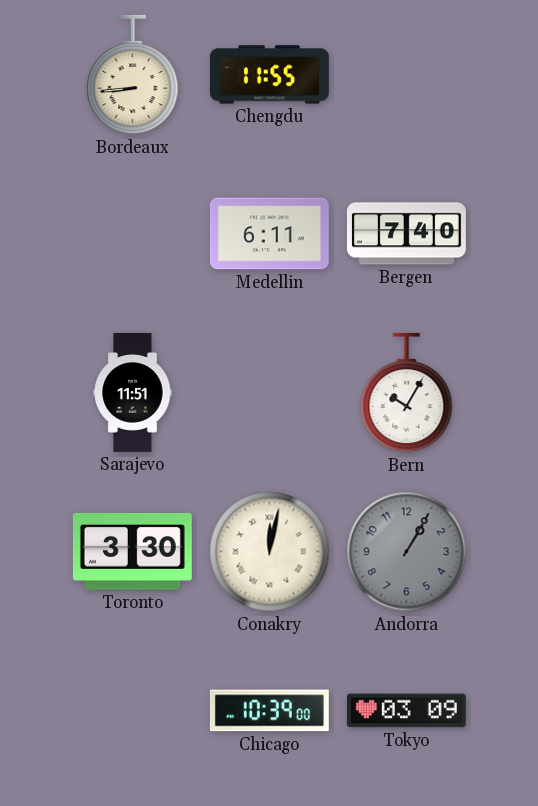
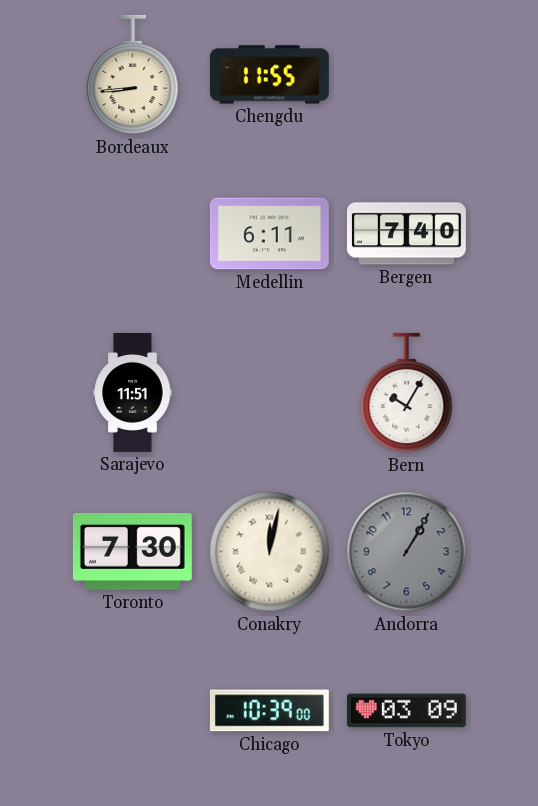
Toronto: 3:30 -> 7:30 (132, 551)
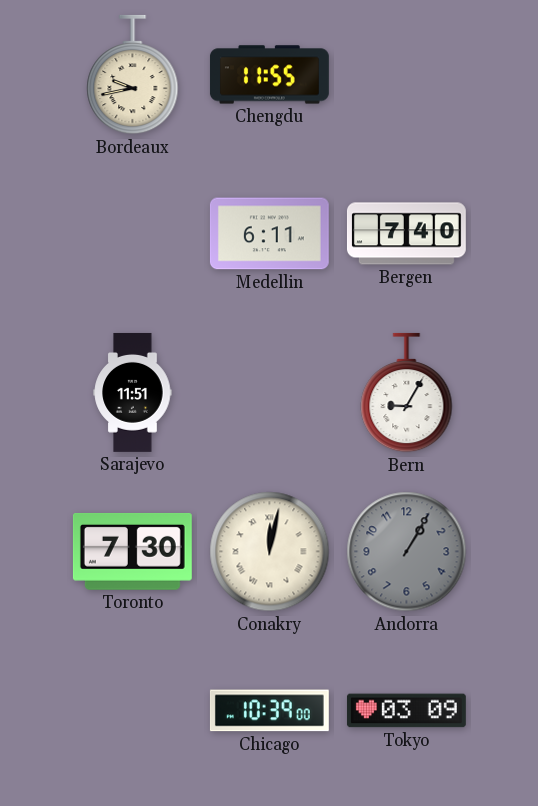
Bordeaux: 8:44 -> 9:43 (133, 75)
Bern: 10:05 -> 9:05 (407, 393)
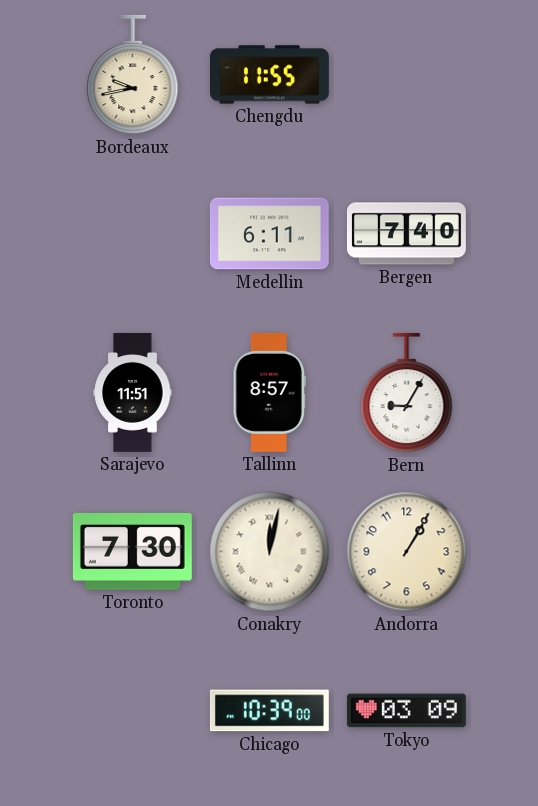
Tallinn: none -> 8:57 (269, 392)
Andorra dial: grey -> cream (407, 552)
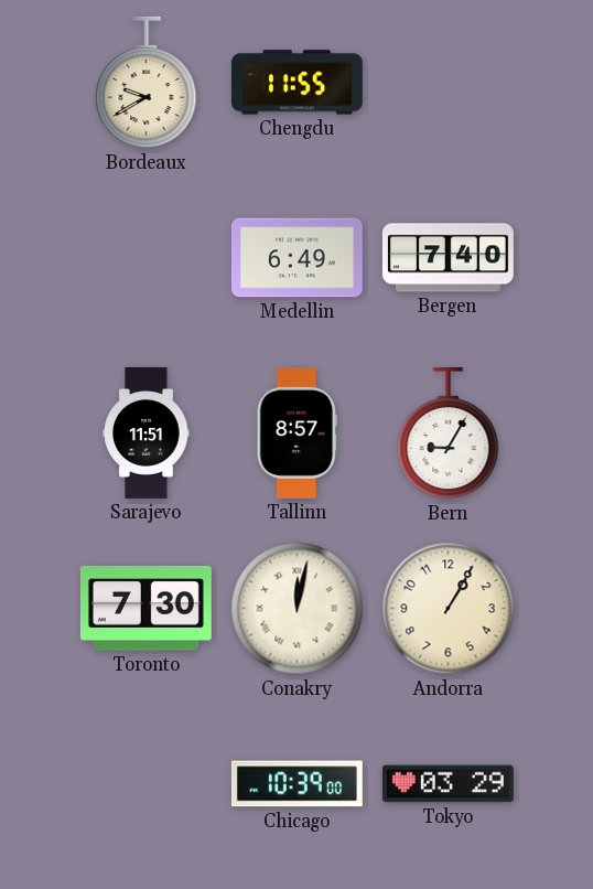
Bordeaux: 9:43 -> 9:40 (147, 83)
Medellin: 6:11 -> 6:49 (296, 258)
Tokyo: 03:09 -> 03:29 (448, 784)
